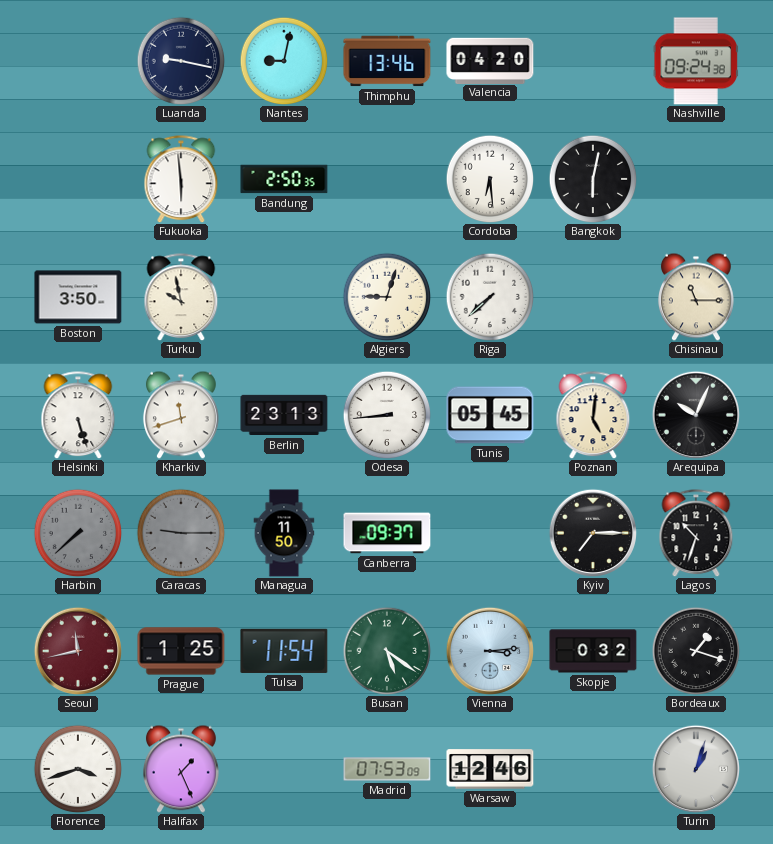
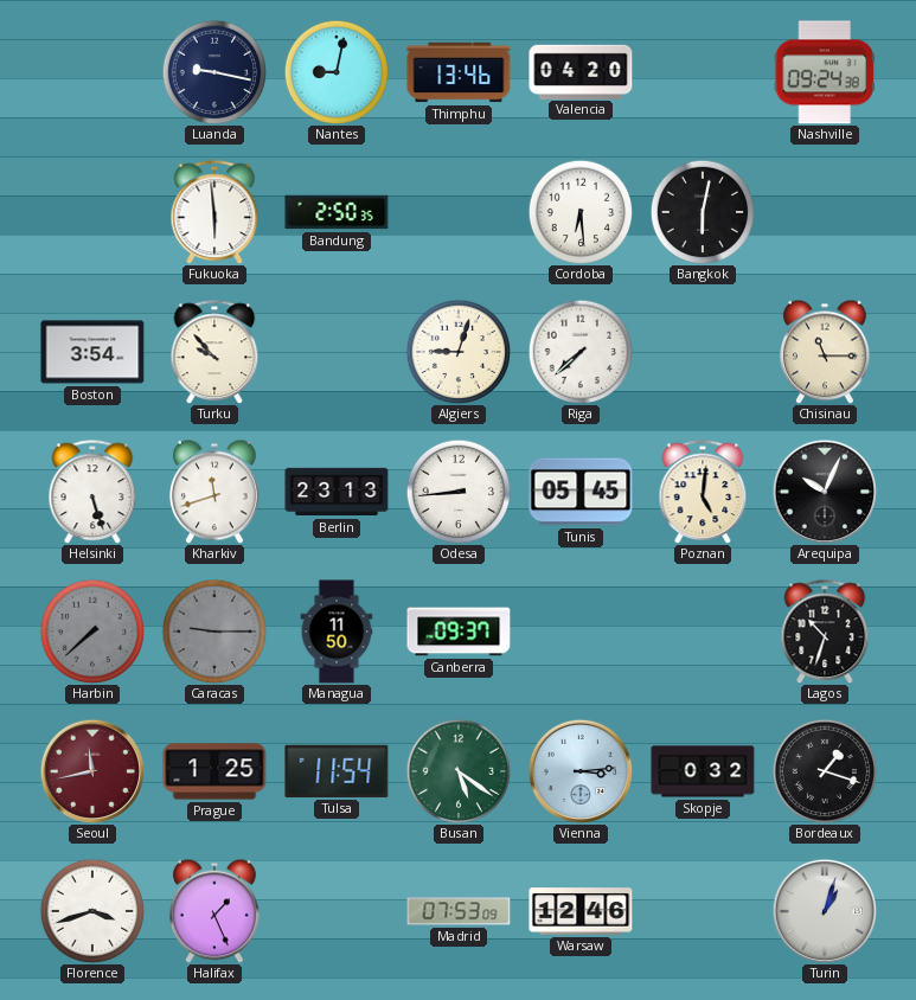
Boston: 3:50 -> 3:54 (92, 352)
Turku: 9:58 -> 9:53 (214, 352)
Kyiv: 7:15 -> none (592, 532)
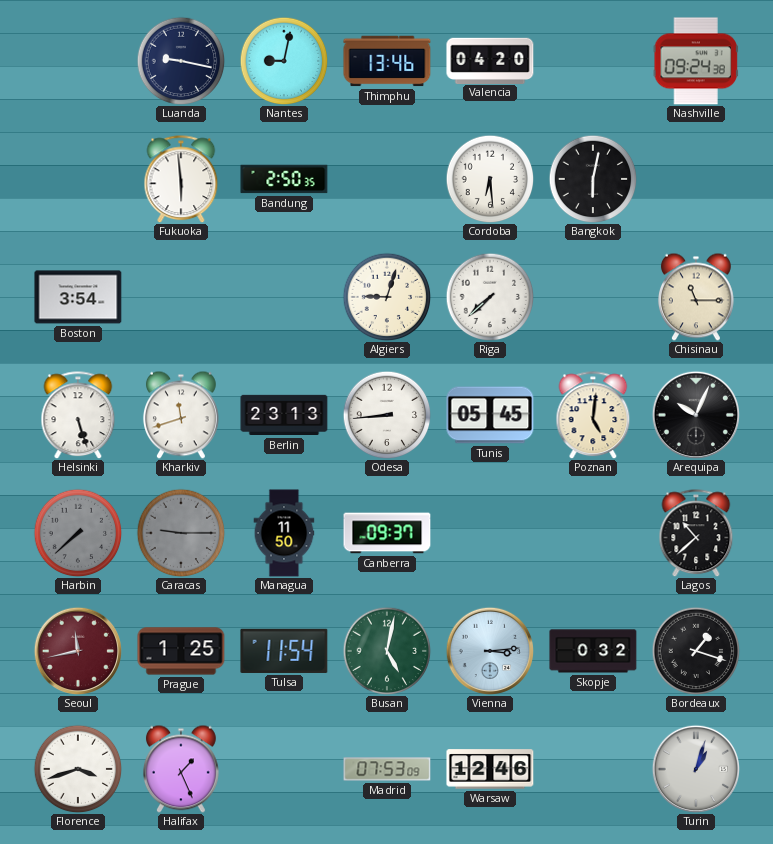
Turku: 9:53 -> none (214, 352)
Lagos: 10:33 -> 10:38 (696, 533)
Busan: 5:21 -> 5:02 (387, 651)
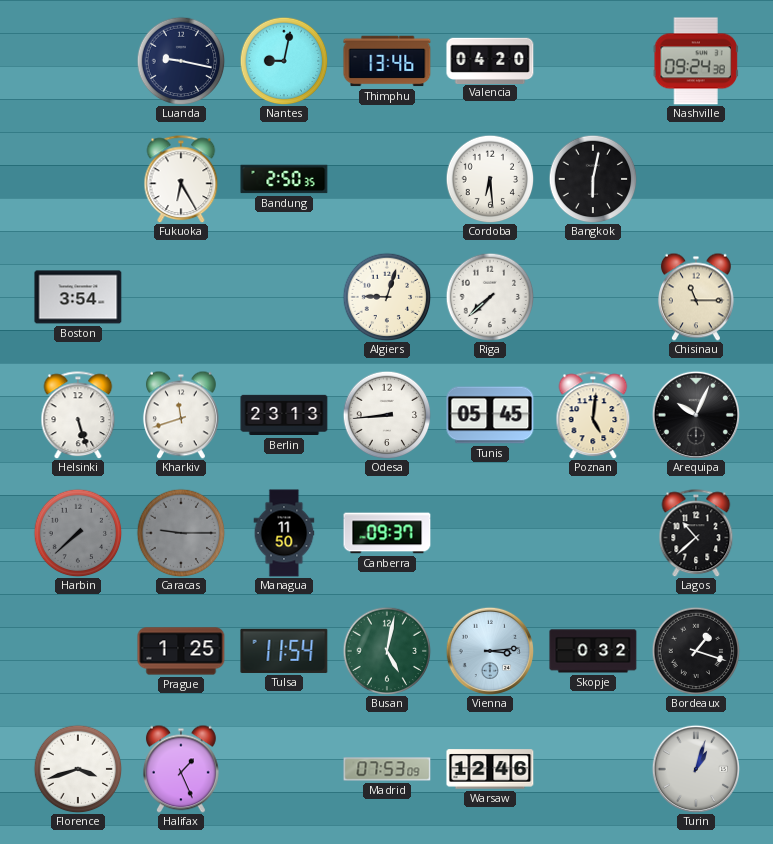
Fukuoka: 5:59 -> 6:25 (181, 179)
Seoul: 11:43 -> none (77, 650)
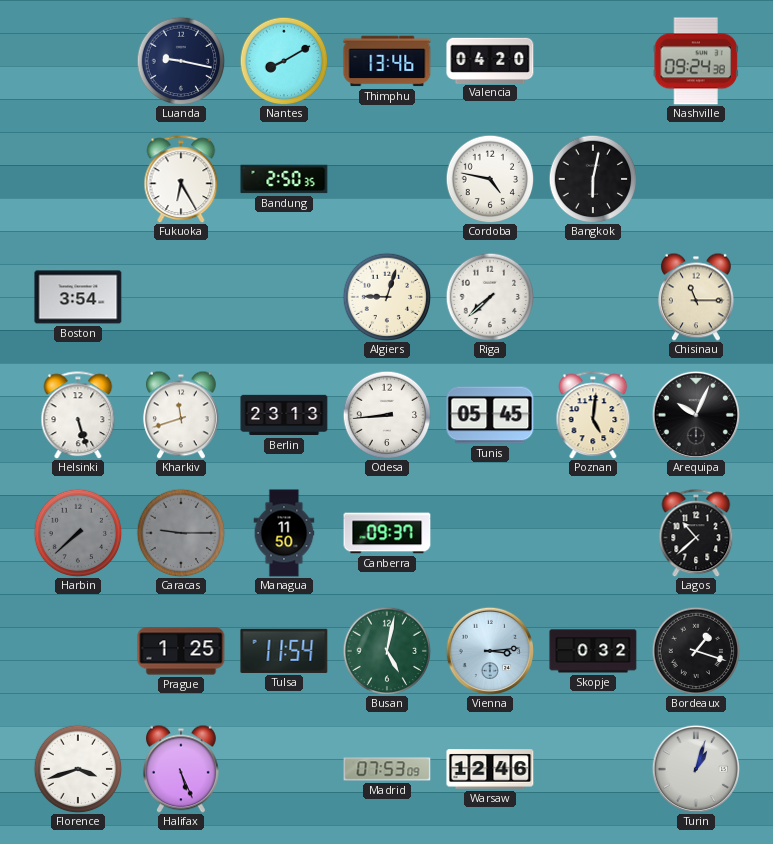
Nantes: 9:02 -> 8:10 (284, 61)
Cordoba: 6:29 -> 4:47 (490, 179)
Halifax: 1:26 -> 5:26 (181, 769)
